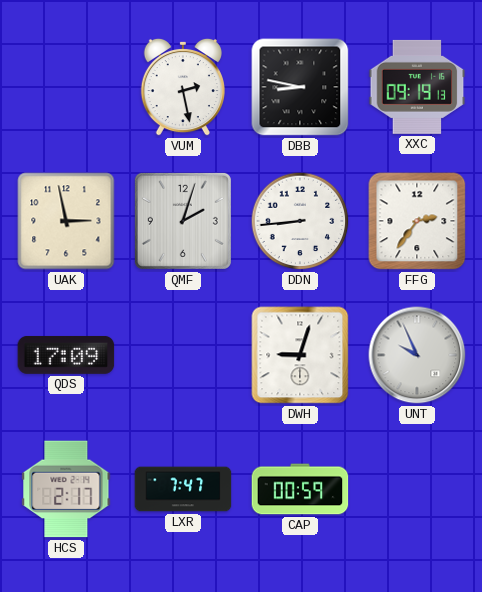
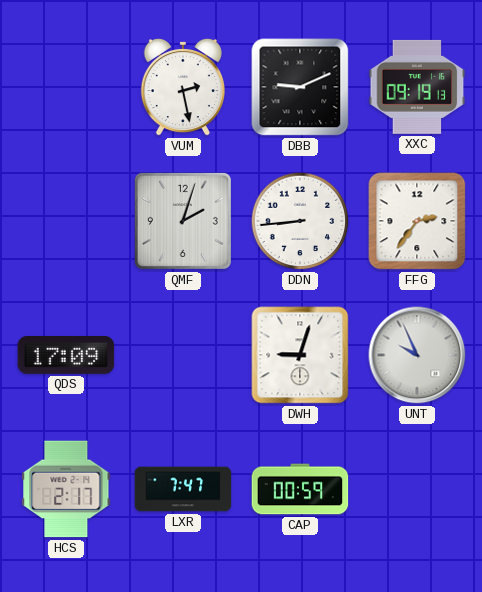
DBB: 8:47 -> 9:11 (300, 87)
UAK: 2:58 -> none (66, 221)
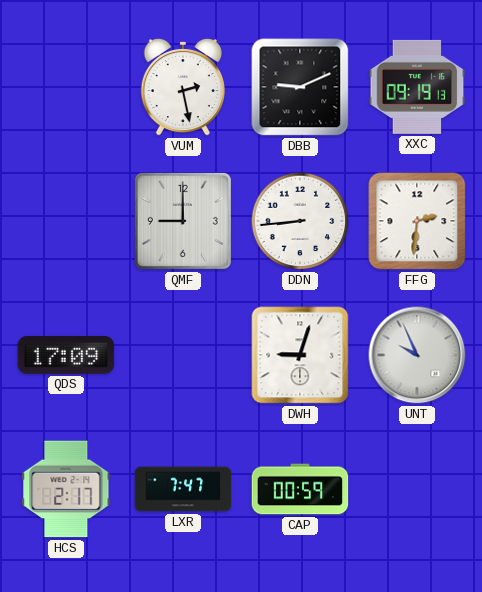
QMF: 2:03 -> 9:00 (183, 221)
FFG: 2:36 -> 2:31 (417, 221)
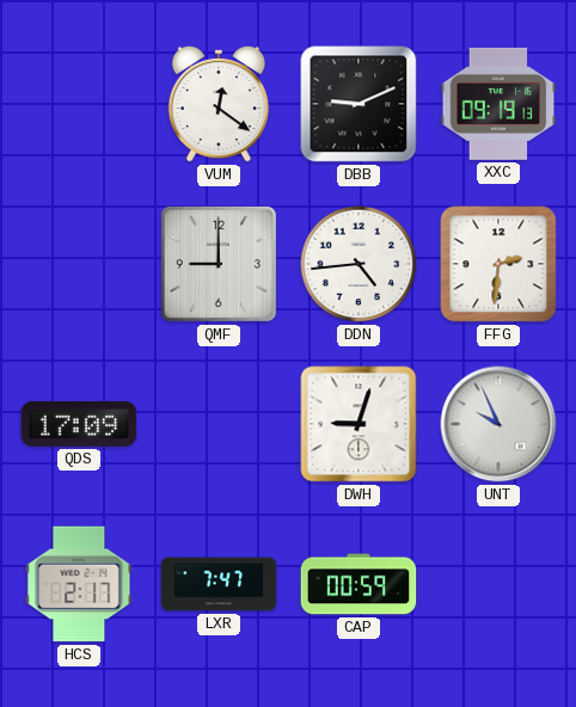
VUM: 2:28 -> 12:21 (219, 104)
DDN: 8:44 -> 4:44 (359, 264)
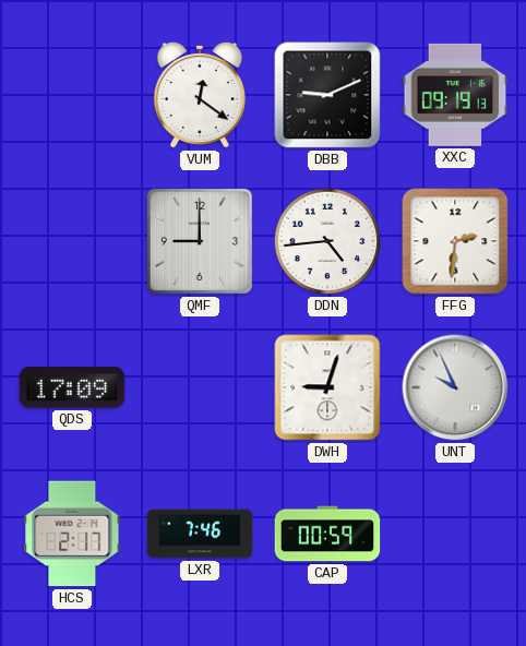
LXR: 7:47 -> 7:46 (200, 534)
